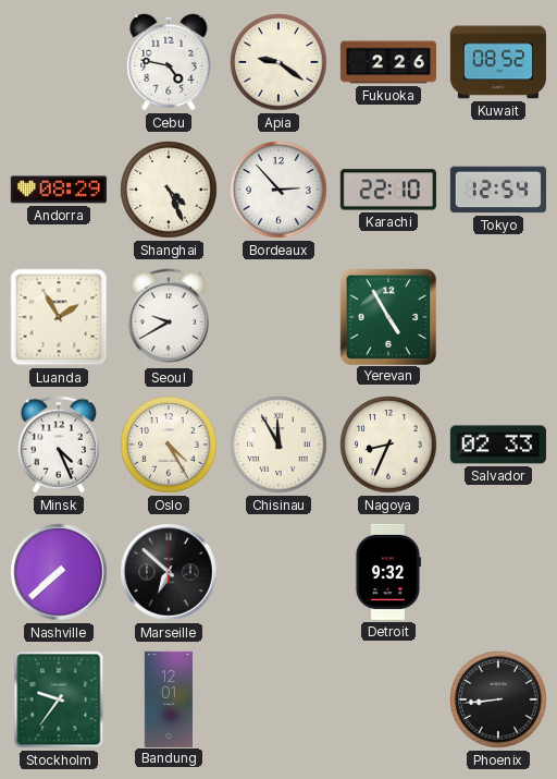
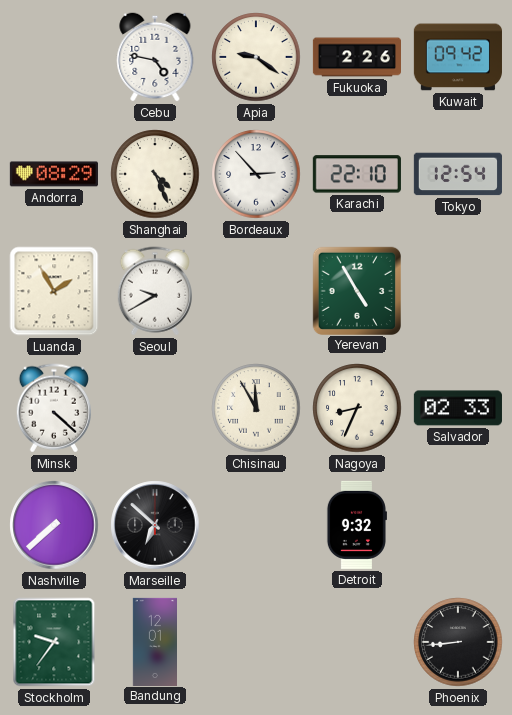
Kuwait: 08:52 -> 09:42 (458, 57)
Minsk: 4:26 -> 4:22 (54, 408)
Oslo: 4:25 -> none (169, 445)
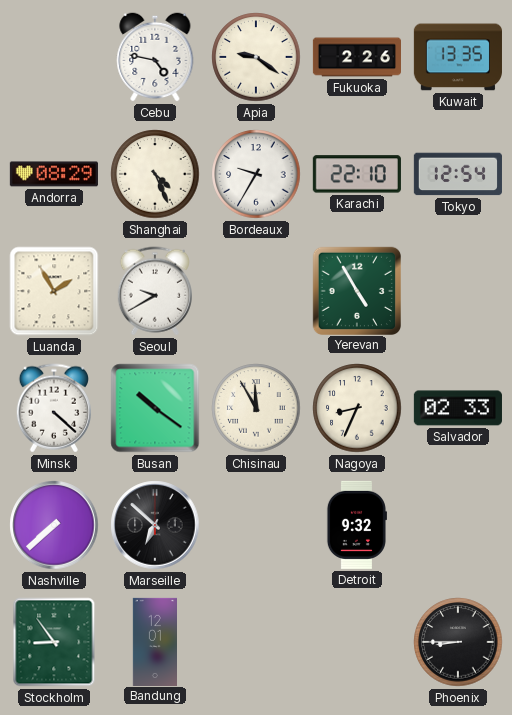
Kuwait: 09:42 -> 13:35 (458, 57)
Bordeaux: 2:53 -> 9:35 (256, 174)
Busan: none -> 10:21 (155, 408)
Stockholm: 9:36 -> 8:54 (54, 642)
Phoenix: 8:44 -> 8:45 (458, 642)
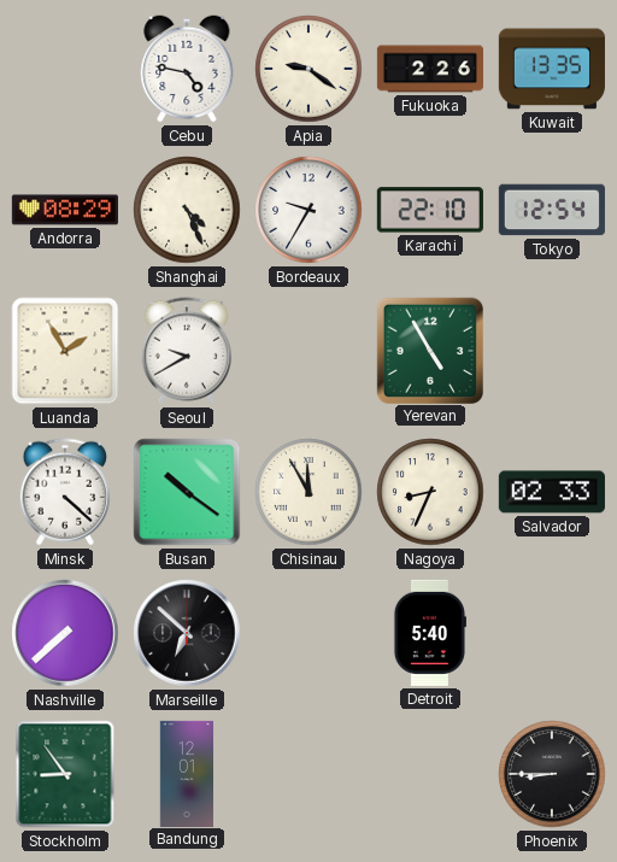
Detroit: 9:32 -> 5:40 (429, 633)
